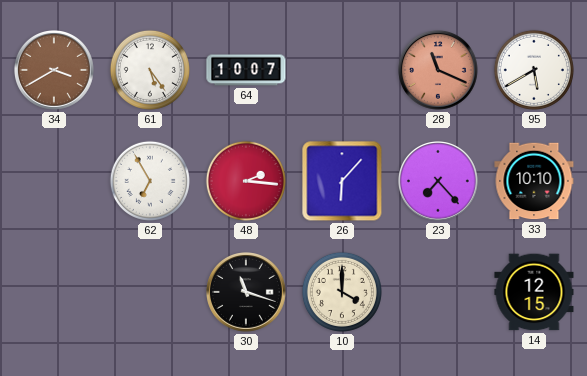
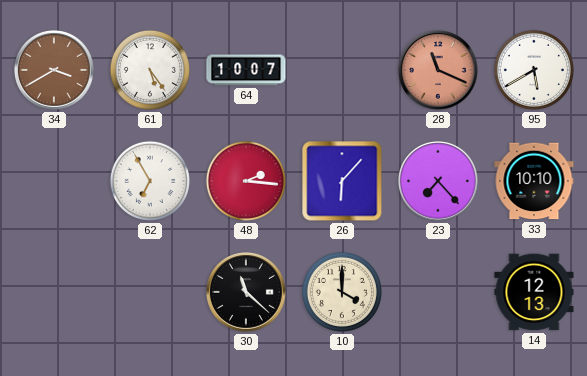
30: 11:18 -> 11:22 (247, 293)
14: 12:15 -> 12:13 (534, 292)
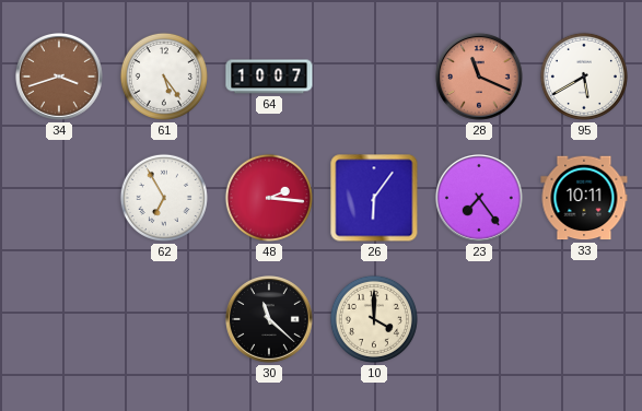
34: 3:40 -> 3:42 (60, 78)
26: 6:07 -> 6:06 (374, 198)
23: 7:23 -> 7:24 (480, 199)
33: 10:10 -> 10:11 (584, 198)
14: 12:13 -> none (534, 292)
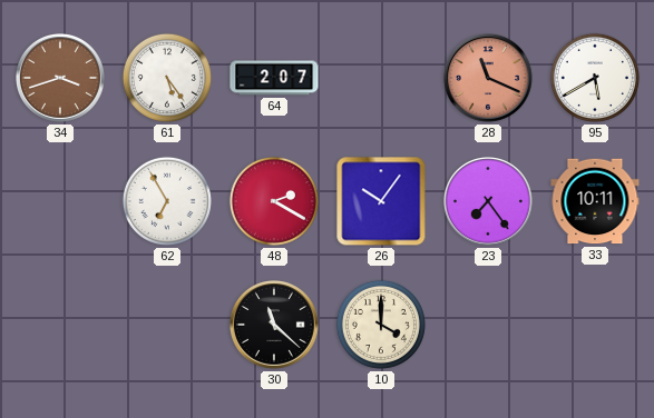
64: 10:07 -> 2:07 (274, 78)
48: 2:16 -> 2:20 (274, 201)
26: 6:06 -> 10:06 (381, 201)
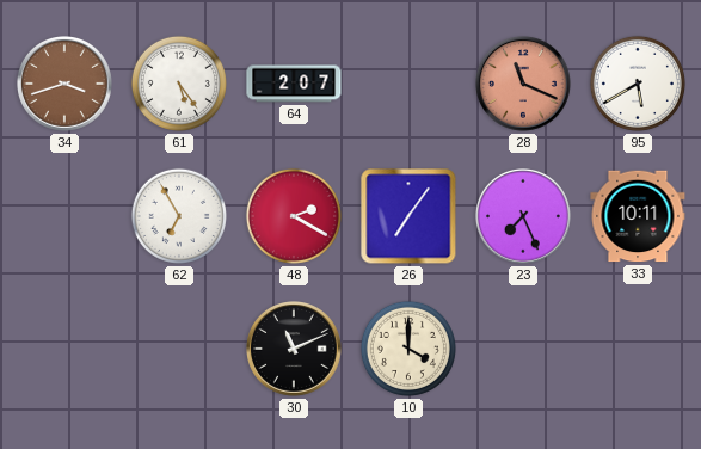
26: 10:06 -> 7:06 (408, 216)
23: 7:24 -> 7:26 (524, 217)
30: 11:22 -> 11:11 (295, 350)
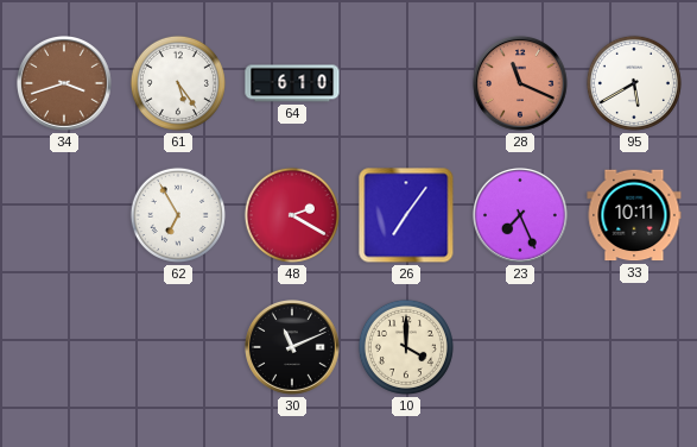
64: 2:07 -> 6:10 (292, 83)
